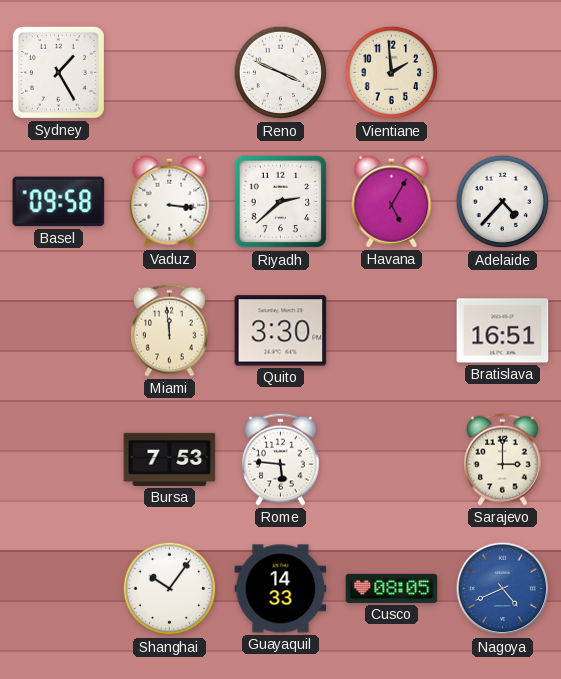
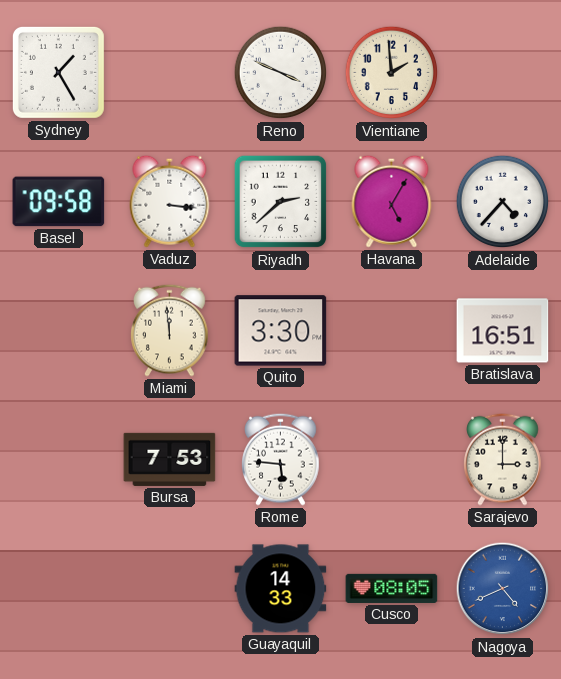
Shanghai: 10:06 -> none (170, 589)
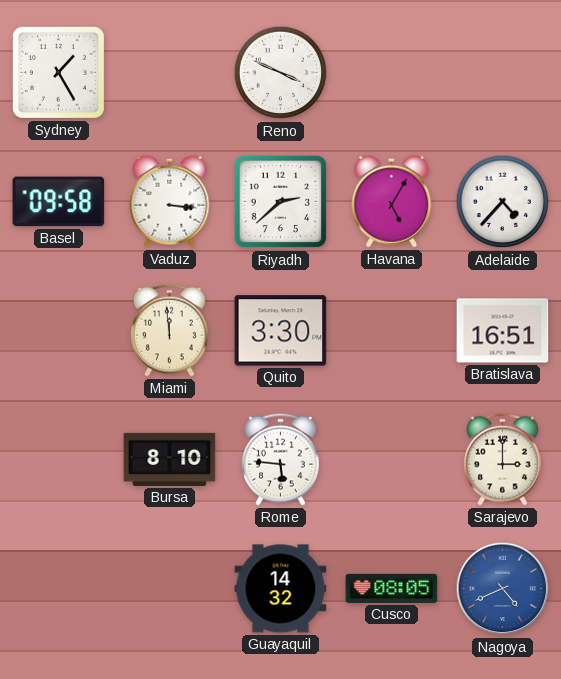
Vientiane: 1:59 -> none (392, 73)
Bursa: 7:53 -> 8:10 (170, 459)
Guayaquil: 14:33 -> 14:32 (281, 589)
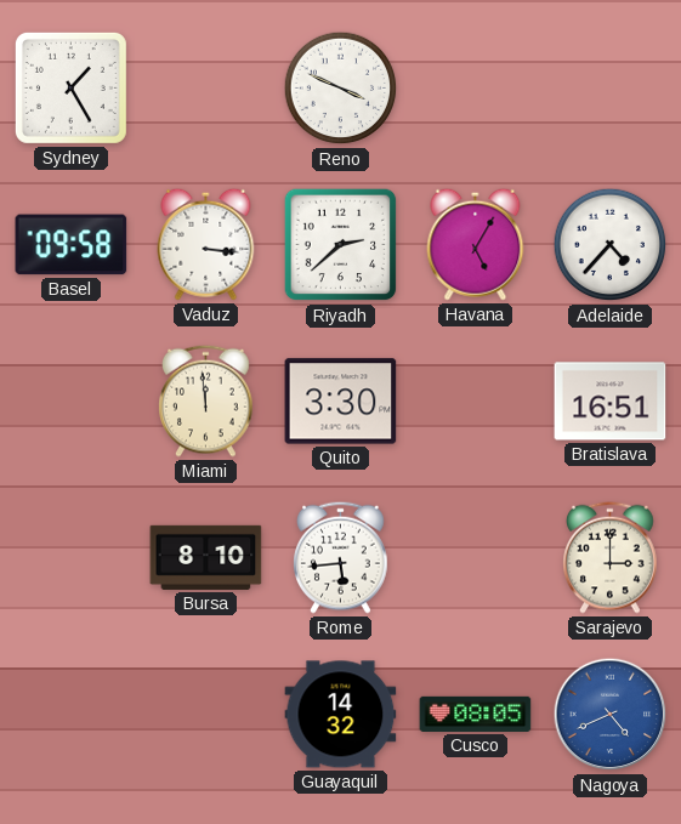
Rome: 5:46 -> 5:44 (341, 557)
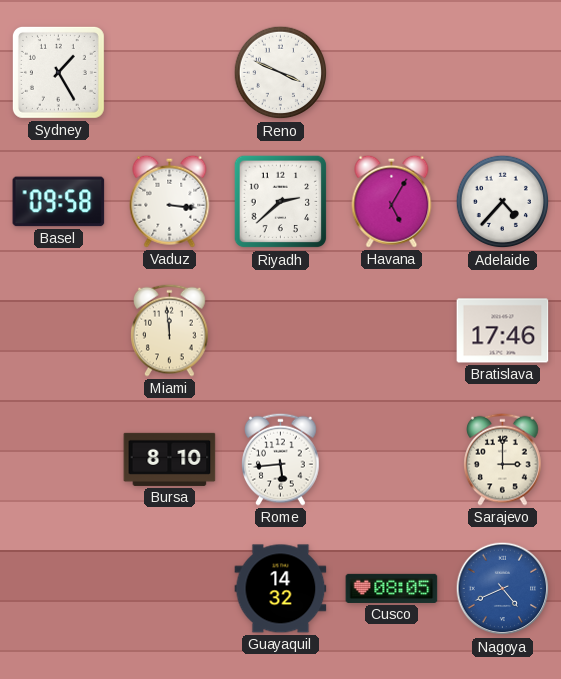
Quito: 3:30 -> none (341, 402)
Bratislava: 16:51 -> 17:46 (503, 331)
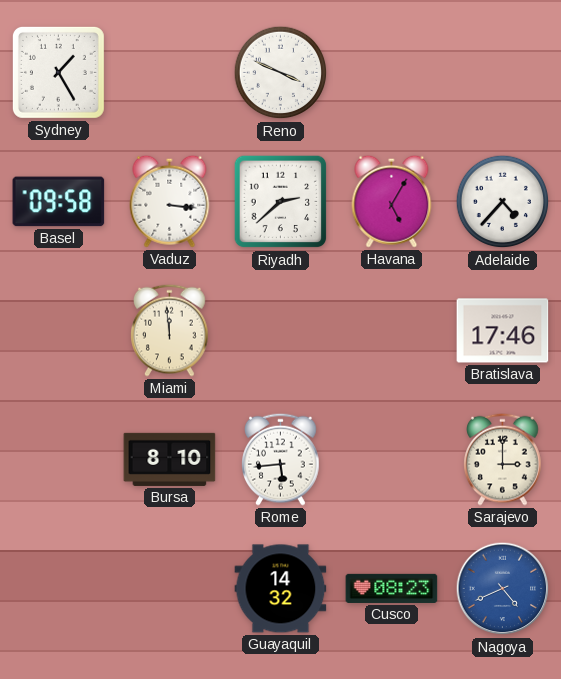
Cusco: 08:05 -> 08:23 (392, 588)
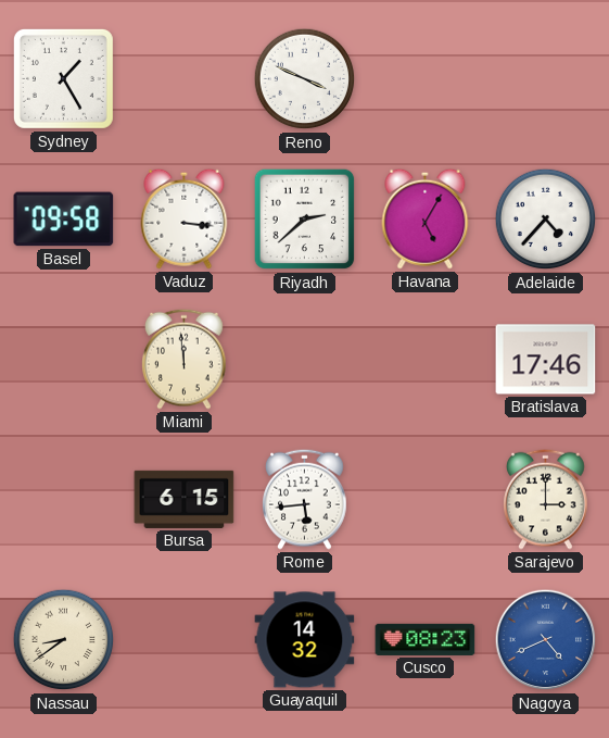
Bursa: 8:10 -> 6:15 (185, 499)
Nassau: none -> 8:39 (64, 640)
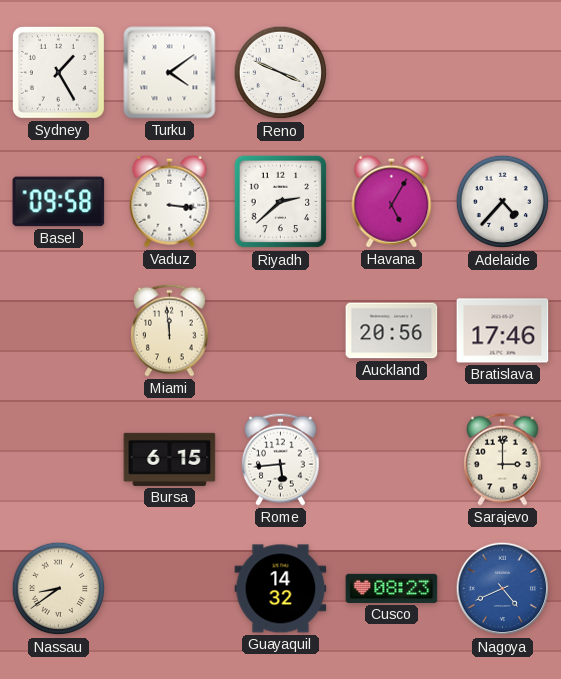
Turku: none -> 4:09 (170, 73)
Auckland: none -> 20:56 (392, 331)
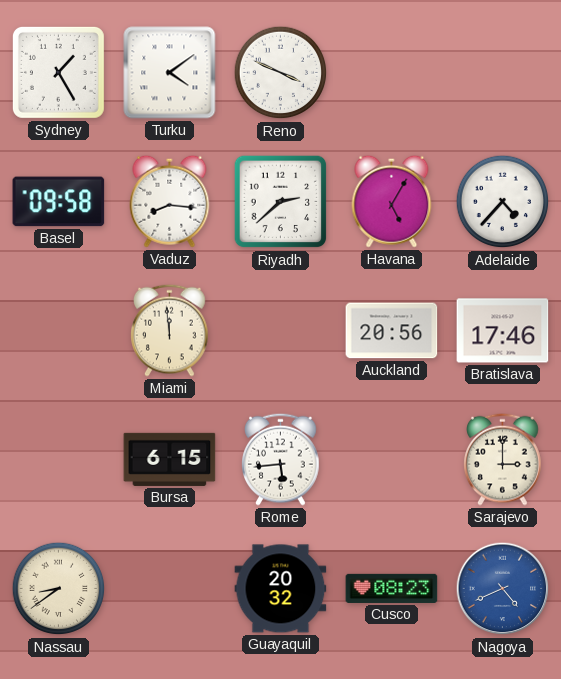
Vaduz: 3:16 -> 8:16 (170, 201)
Guayaquil: 14:32 -> 20:32 (281, 589)
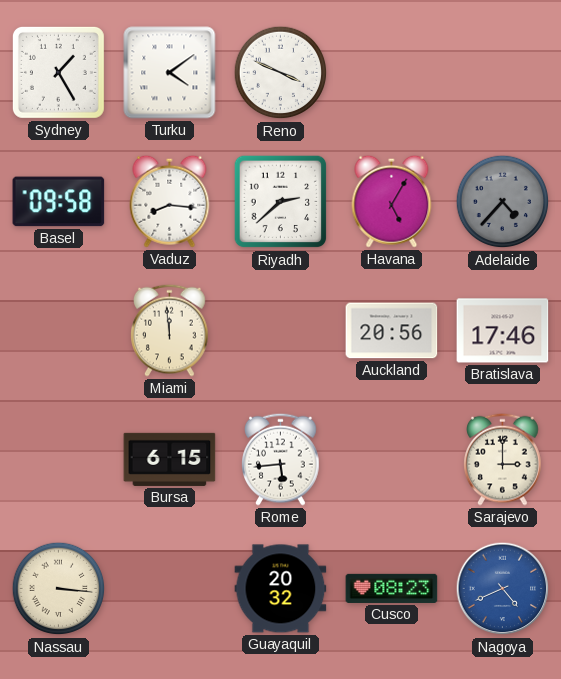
Adelaide dial: white -> grey (503, 202)
Nassau: 8:39 -> 3:16 (59, 589)
